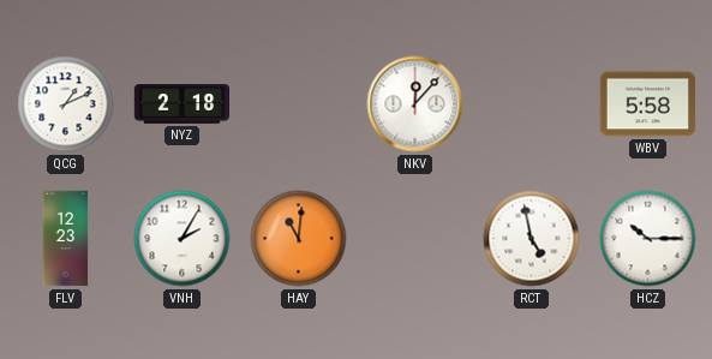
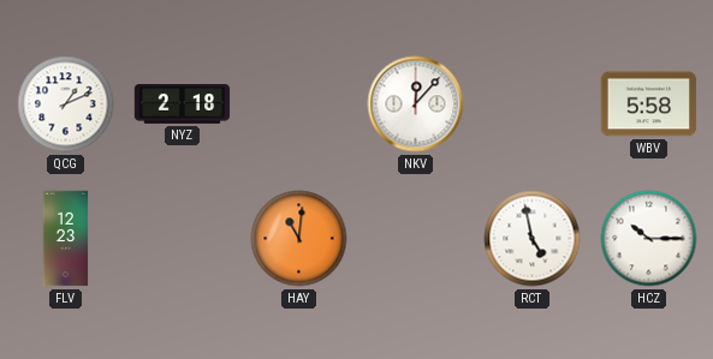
VNH: 2:05 -> none (183, 239)
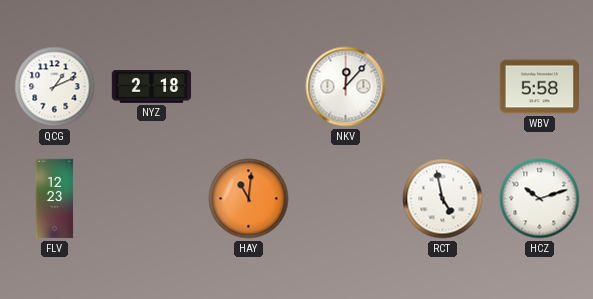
HCZ: 10:15 -> 10:12 (540, 199)
